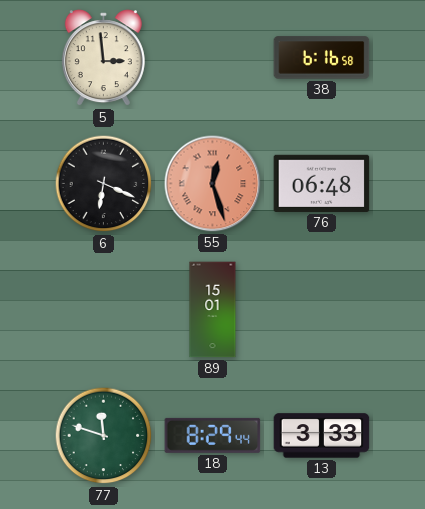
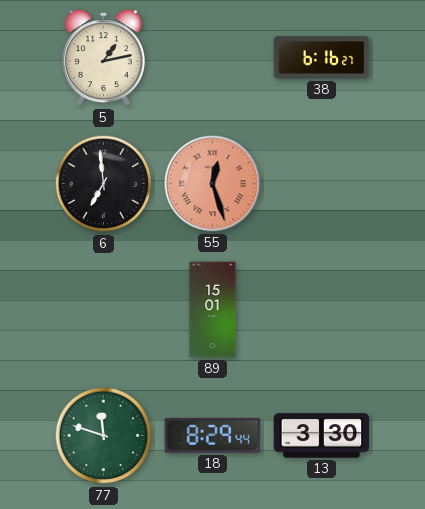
5: 2:59 -> 1:13 (103, 58)
38: 6:16:58 -> 6:16:27 (322, 58)
6: 6:19 -> 6:59 (104, 184)
76: 06:48 -> none (322, 183)
13: 3:33 -> 3:30 (322, 436)
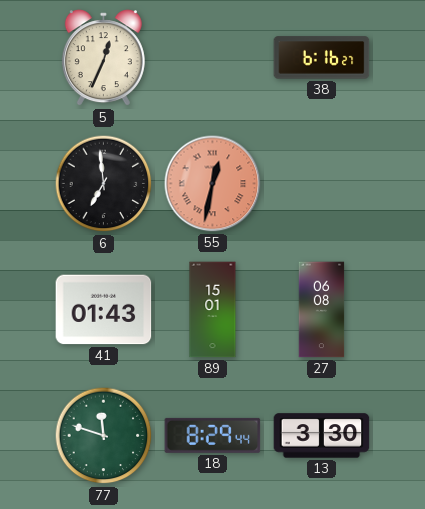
5: 1:13 -> 12:34 (103, 58)
55: 12:27 -> 12:32 (213, 184)
41: none -> 01:43 (104, 310)
27: none -> 06:08 (322, 310)
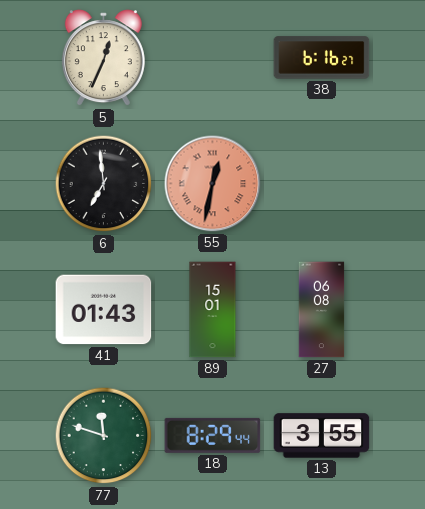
13: 3:30 -> 3:55 (322, 436)
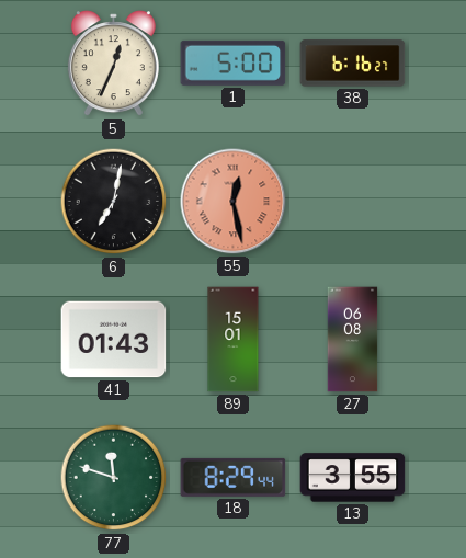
1: none -> 5:00 (234, 62)
6: 6:59 -> 7:02 (114, 202)
55: 12:32 -> 12:28 (234, 202)
